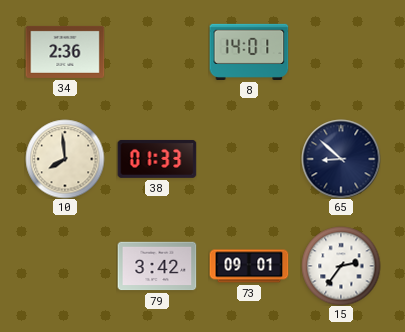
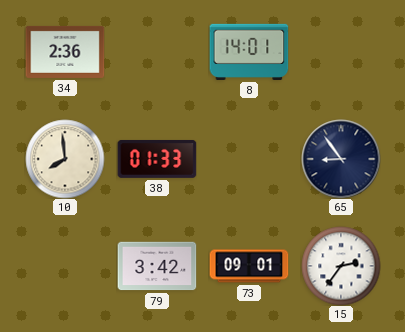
65: 8:52 -> 8:54 (341, 159)
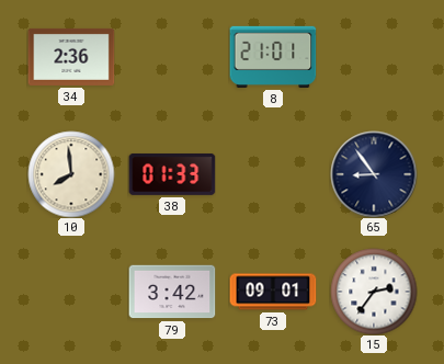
8: 14:01 -> 21:01 (273, 57)
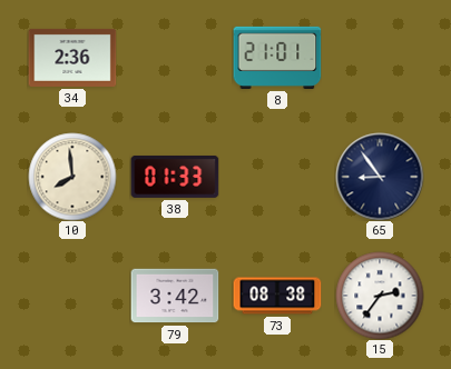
73: 09:01 -> 08:38 (277, 296)
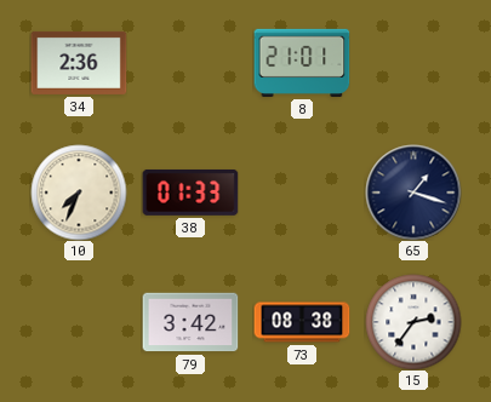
10: 7:59 -> 7:34 (79, 193)
65: 8:54 -> 1:18 (413, 193)
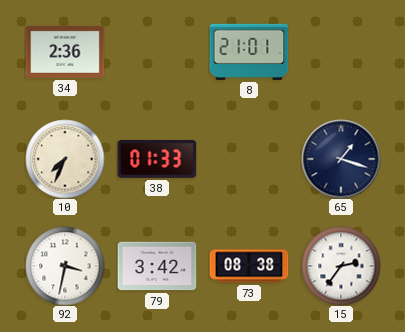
92: none -> 3:32 (65, 266)
